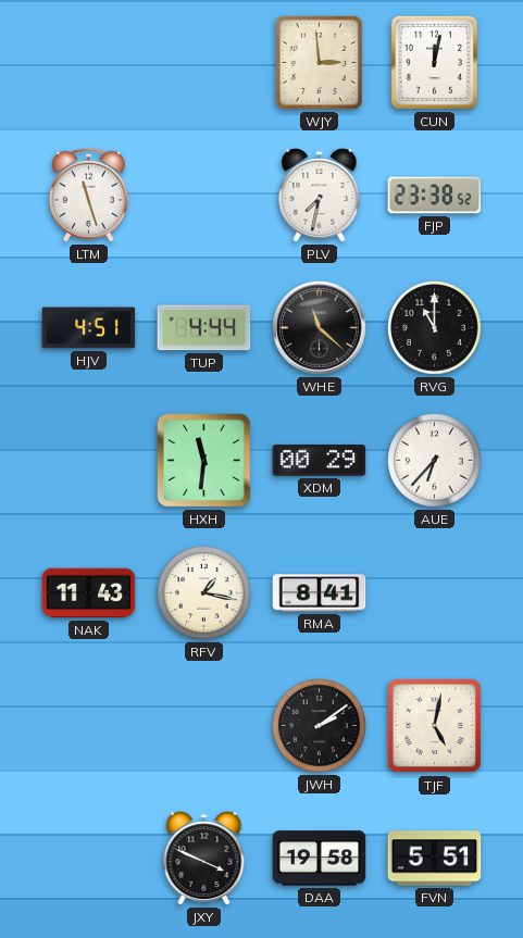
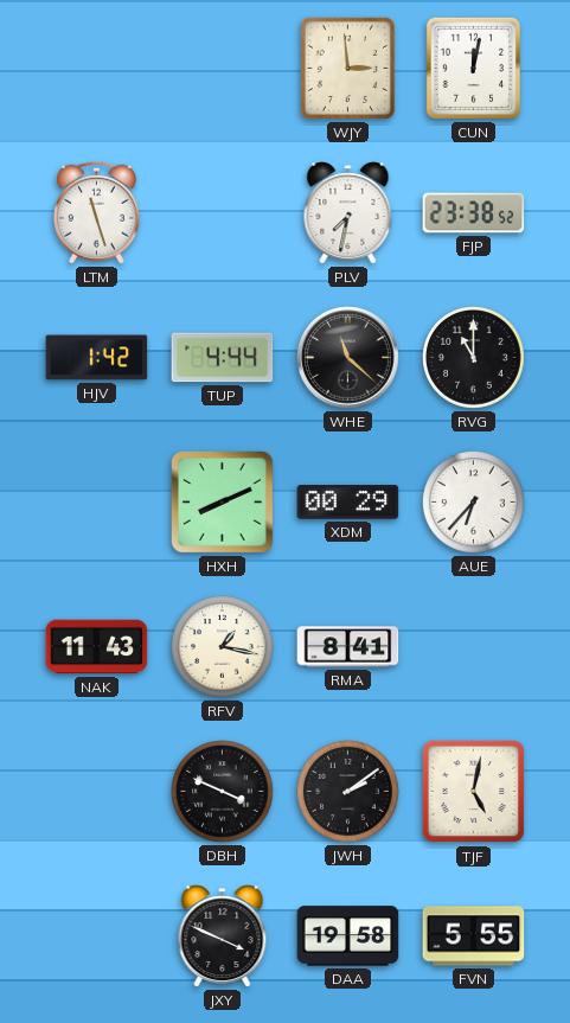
HJV: 4:51 -> 1:42 (97, 358)
HXH: 11:31 -> 8:11 (222, 501)
DBH: none -> 3:49 (223, 792)
FVN: 5:51 -> 5:55 (474, 936)
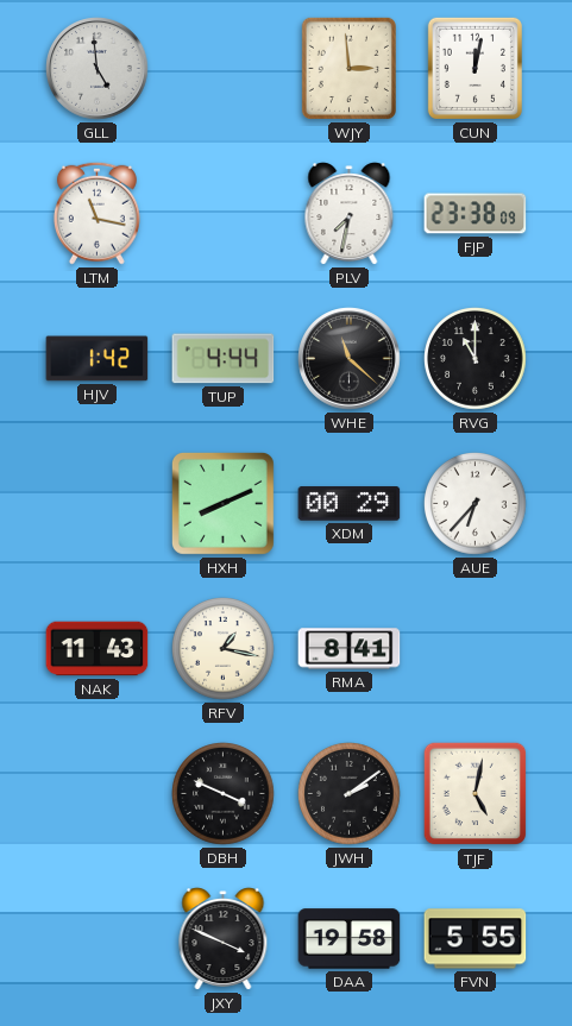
GLL: none -> 4:59 (98, 69)
LTM: 11:27 -> 11:17 (96, 213)
FJP: 23:38:52 -> 23:38:09 (476, 214)
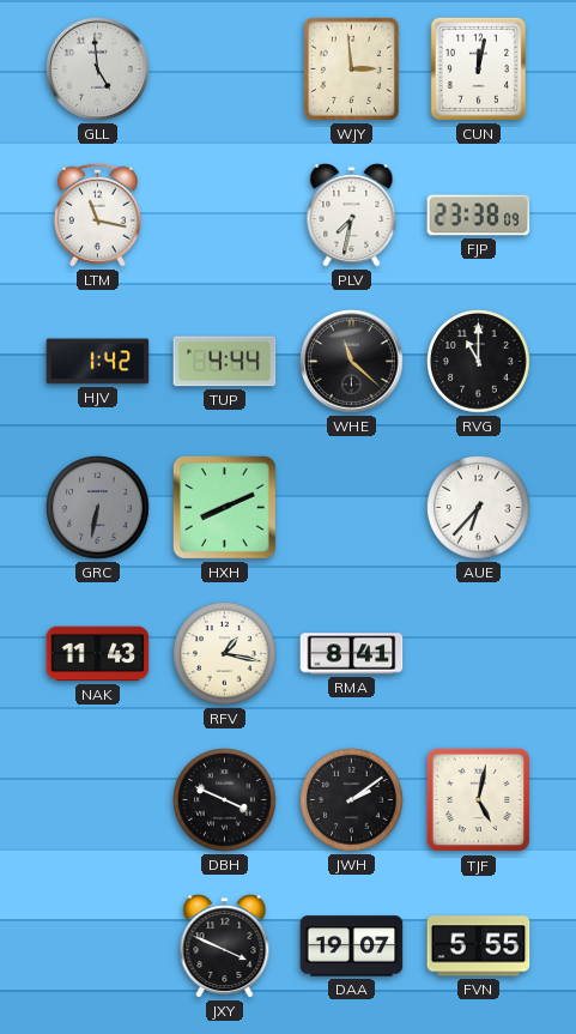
GRC: none -> 6:32 (98, 508)
XDM: 00:29 -> none (350, 504)
DAA: 19:58 -> 19:07 (352, 947)
